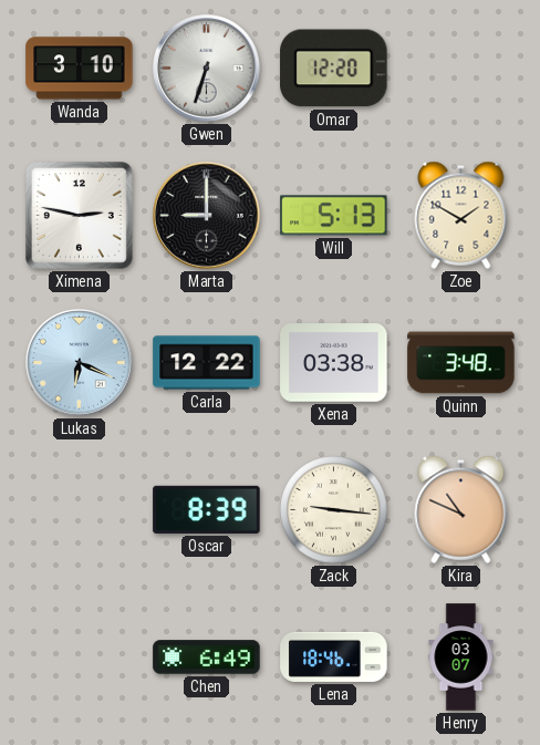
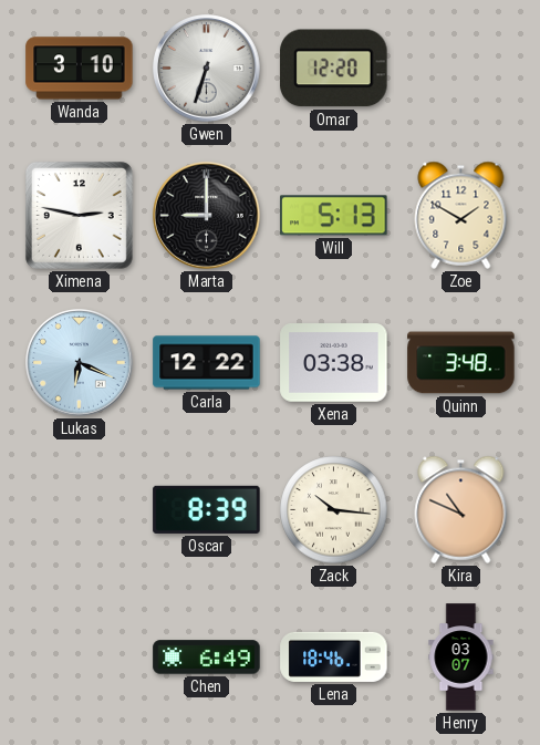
Zack: 9:16 -> 10:16 (334, 510)
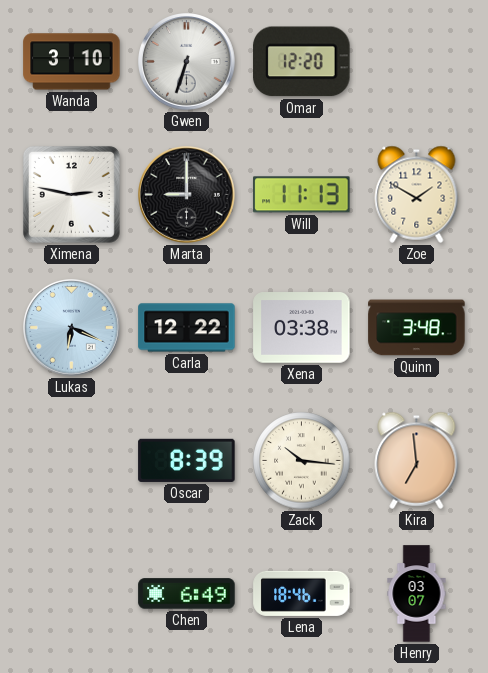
Will: 5:13 -> 11:13 (302, 195)
Kira: 10:49 -> 6:59 (417, 460)
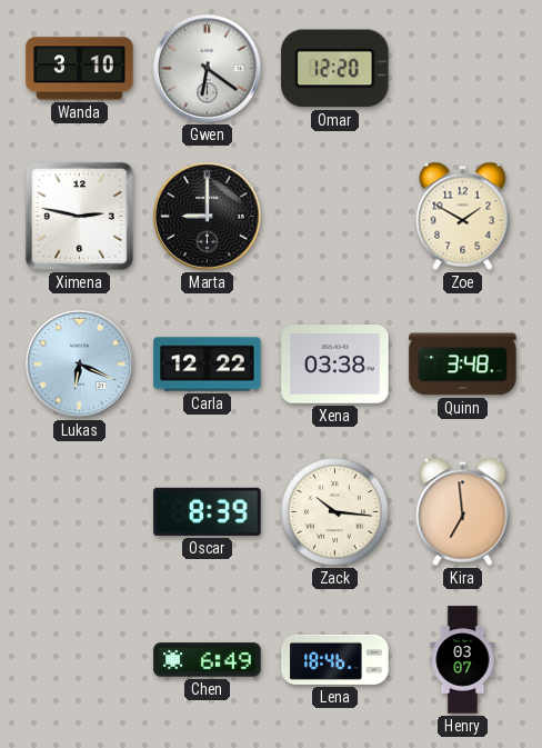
Gwen: 6:33 -> 6:21 (208, 69)
Will: 11:13 -> none (302, 195)
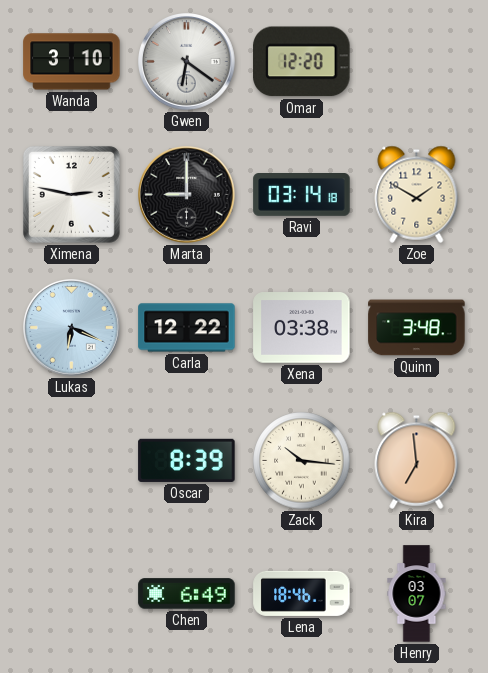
Ravi: none -> 03:14 (302, 195)
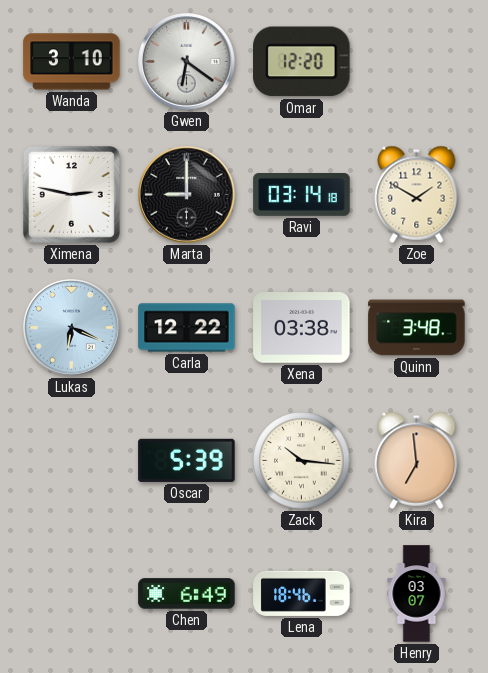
Oscar: 8:39 -> 5:39 (187, 460)
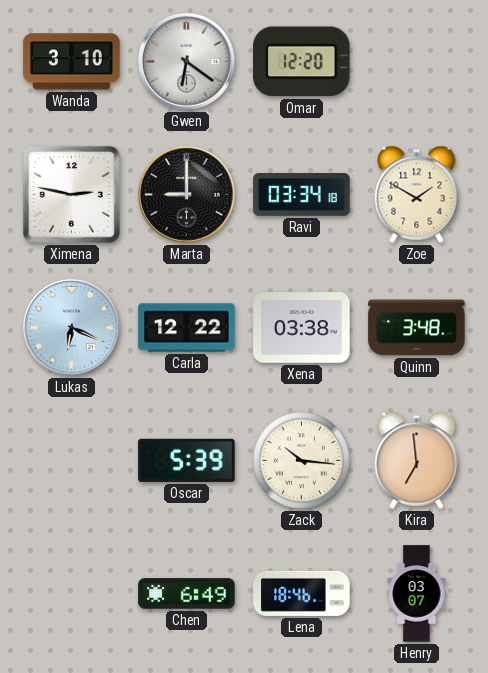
Ravi: 03:14 -> 03:34 (302, 195)
